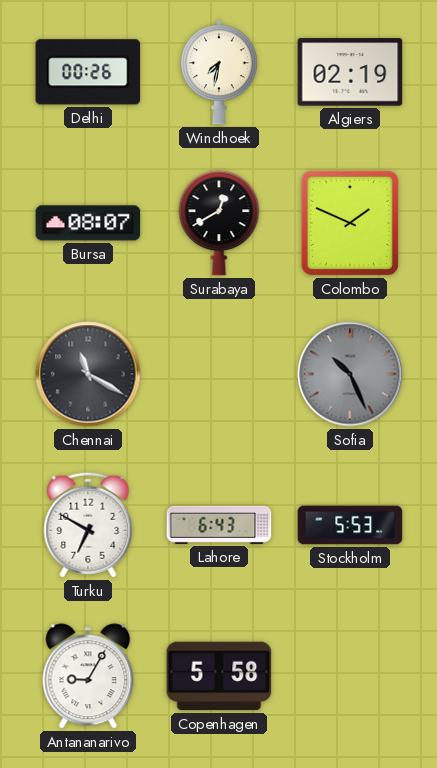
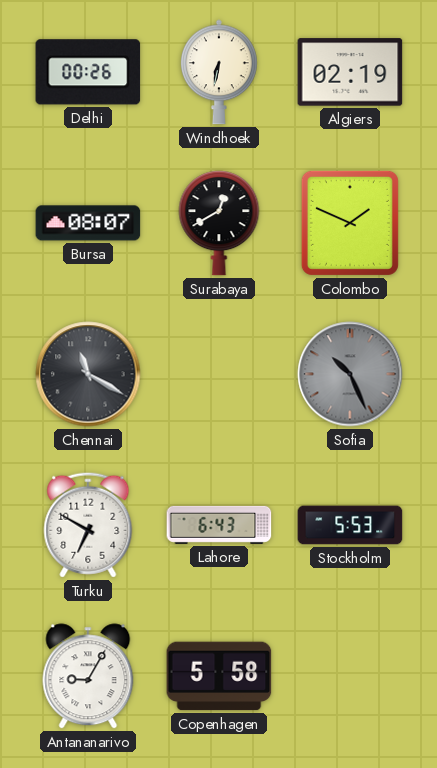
Windhoek: 7:32 -> 6:32 (220, 72)
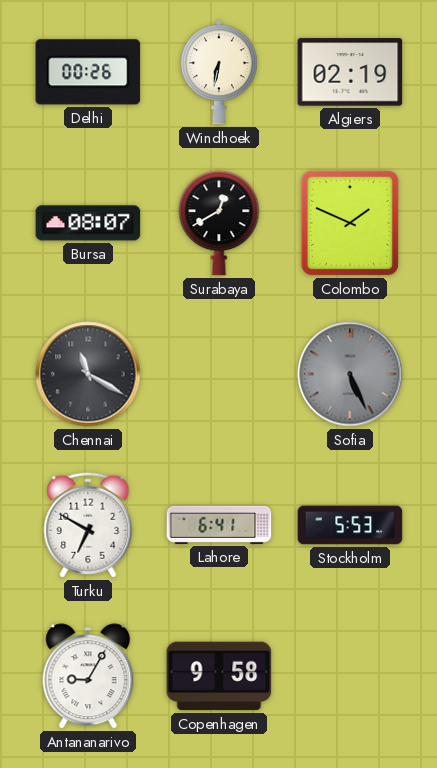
Sofia: 10:26 -> 5:26 (350, 374)
Lahore: 6:43 -> 6:41 (219, 525)
Copenhagen: 5:58 -> 9:58 (219, 676)
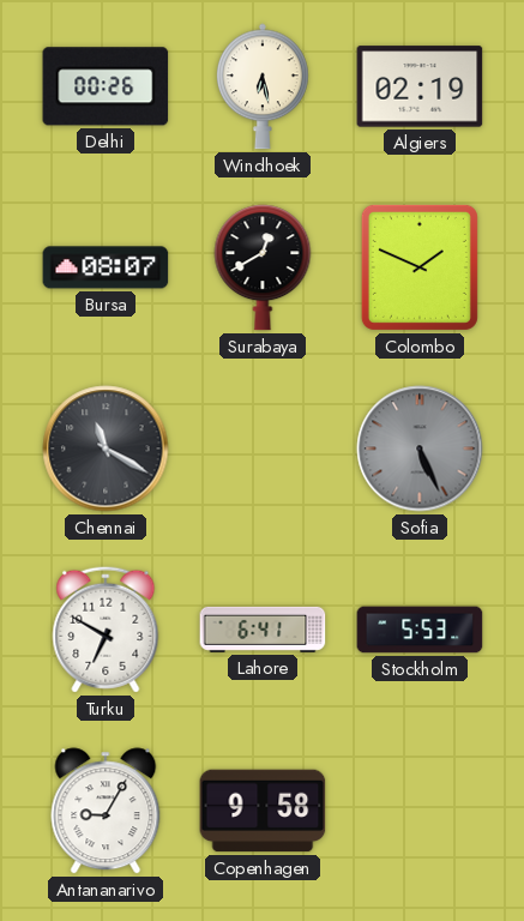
Windhoek: 6:32 -> 6:28 (264, 86)
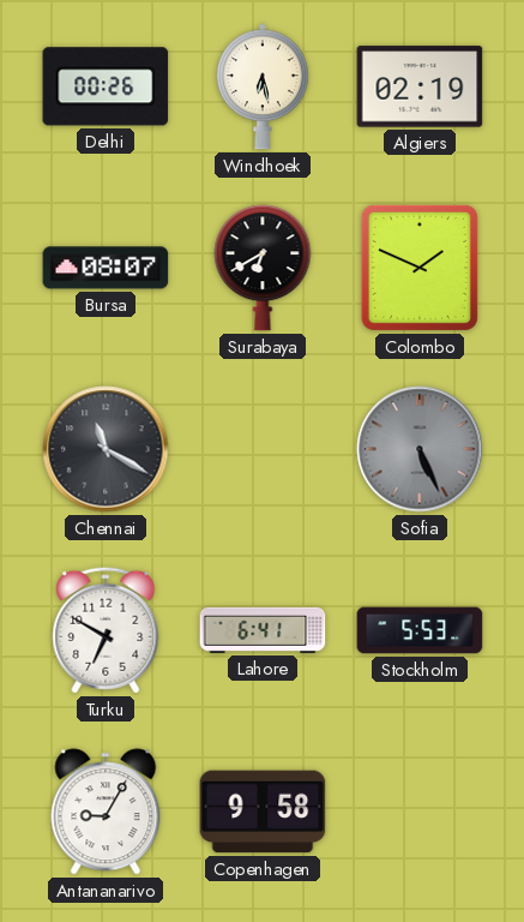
Surabaya: 12:40 -> 6:40 (263, 268)
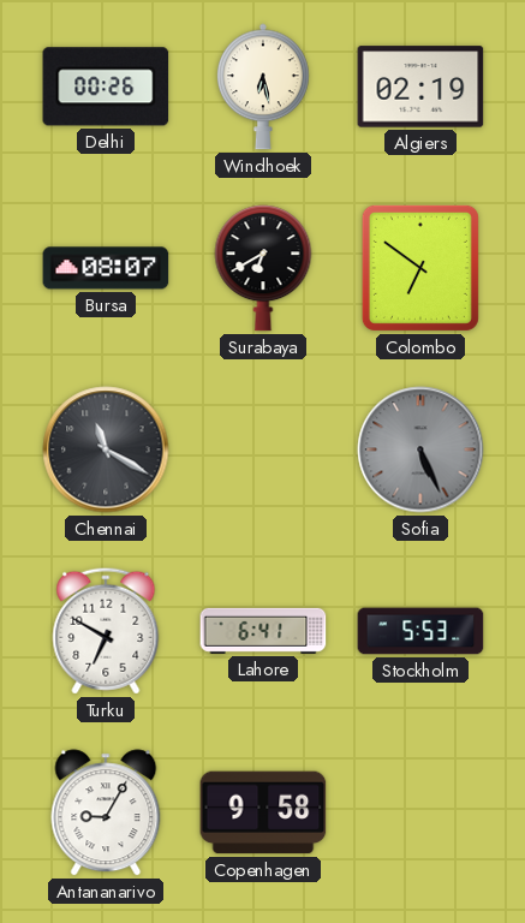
Colombo: 1:49 -> 6:51 (420, 268)
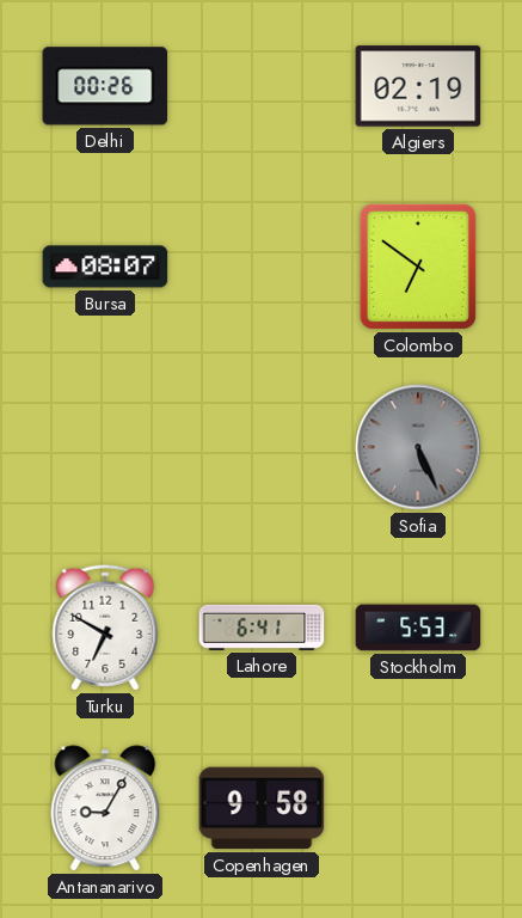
Windhoek: 6:28 -> none (264, 87)
Surabaya: 6:40 -> none (263, 268)
Chennai: 11:20 -> none (106, 449)
